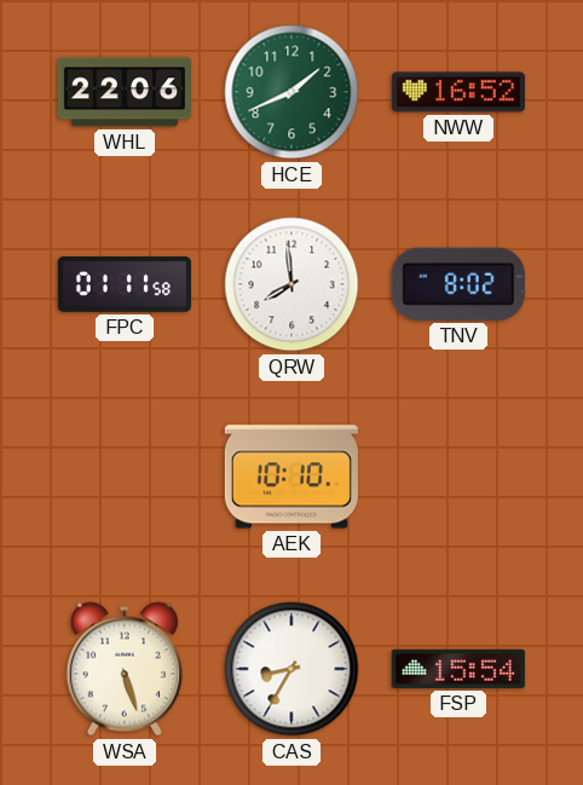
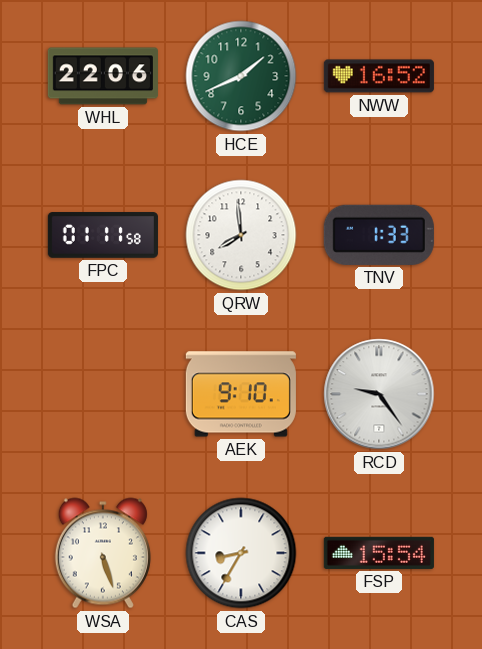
TNV: 8:02 -> 1:33 (379, 235)
AEK: 10:10 -> 9:10 (241, 394)
RCD: none -> 9:24 (379, 394)
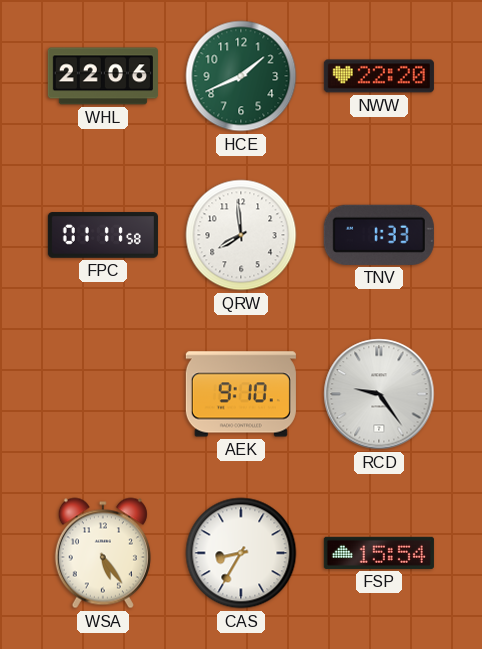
NWW: 16:52 -> 22:20 (379, 76)
WSA: 5:27 -> 5:24 (103, 553)
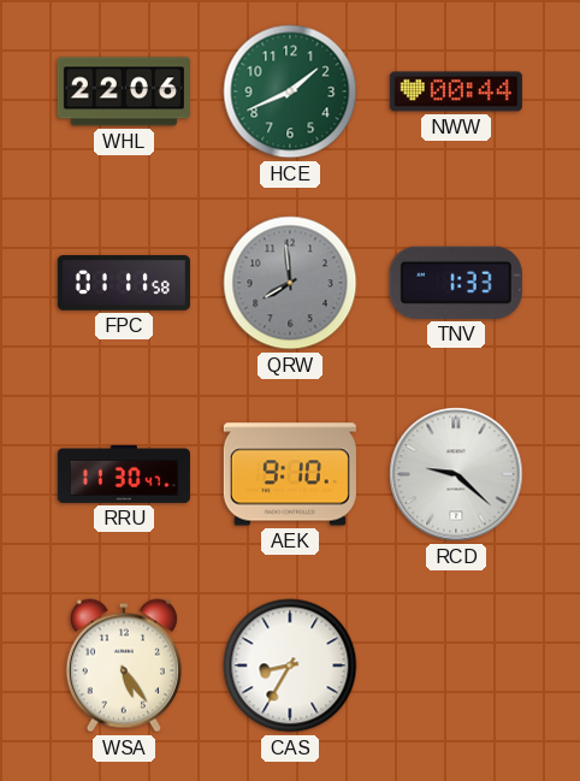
NWW: 22:20 -> 00:44 (456, 91)
QRW dial: white -> grey (290, 283)
RRU: none -> 11:30 (124, 474)
RCD: 9:24 -> 9:22 (456, 474)
FSP: 15:54 -> none (379, 553)
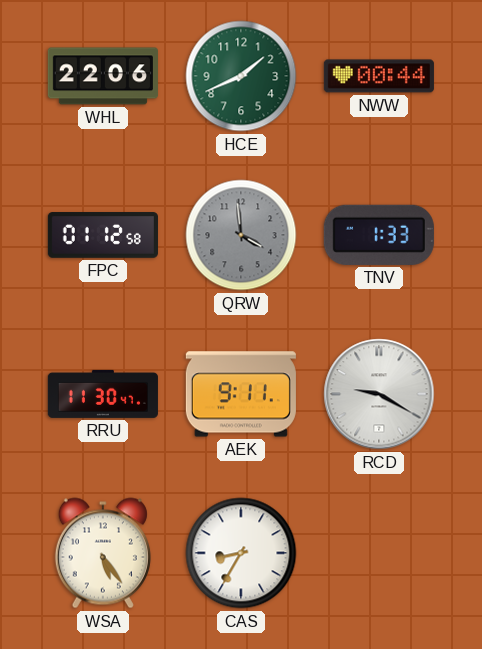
FPC: 01:11 -> 01:12 (103, 235)
QRW: 7:59 -> 3:59 (241, 235)
AEK: 9:10 -> 9:11 (241, 394)
RCD: 9:22 -> 9:20 (379, 394)
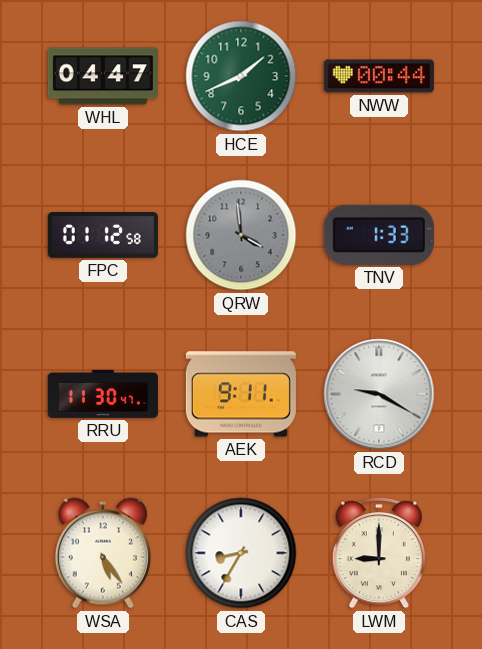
WHL: 22:06 -> 04:47 (103, 76)
LWM: none -> 9:00 (379, 553)
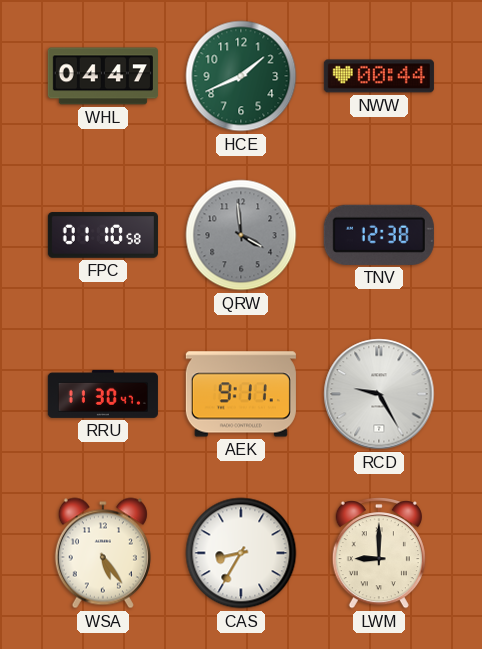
FPC: 01:12 -> 01:10 (103, 235)
TNV: 1:33 -> 12:38 (379, 235)
RCD: 9:20 -> 9:25 (379, 394)
